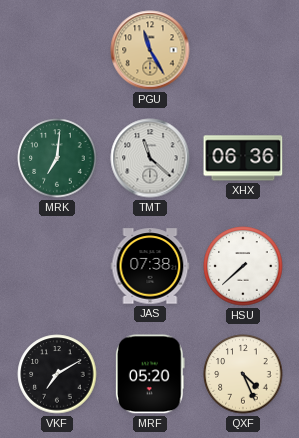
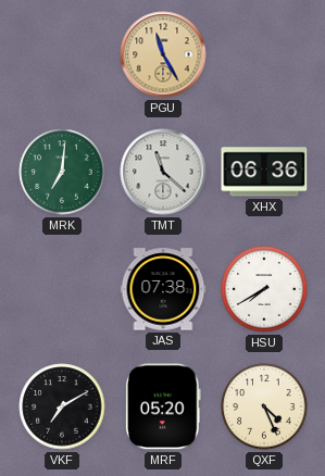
HSU: 7:38 -> 7:40 (264, 289)
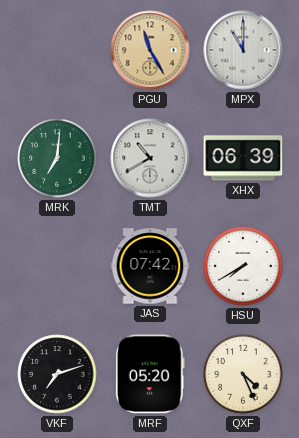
MPX: none -> 11:00 (243, 50)
TMT: 11:22 -> 10:40 (150, 158)
XHX: 06:36 -> 06:39 (243, 158)
JAS: 07:38 -> 07:42 (150, 266)
VKF: 7:10 -> 7:12 (57, 374)
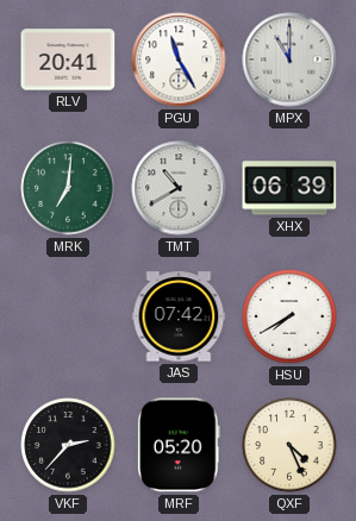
RLV: none -> 20:41 (68, 59)
PGU dial: champagne -> white (179, 59)
VKF: 7:12 -> 2:37 (68, 445)
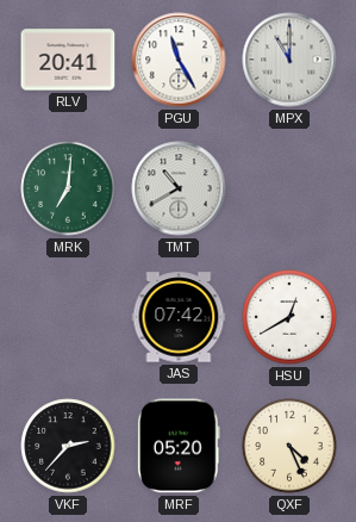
XHX: 06:39 -> none (289, 188)
HSU: 7:40 -> 12:40 (289, 317)
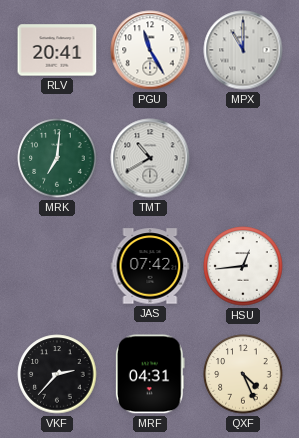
HSU: 12:40 -> 12:44 (243, 266)
MRF: 05:20 -> 04:31 (150, 374)
